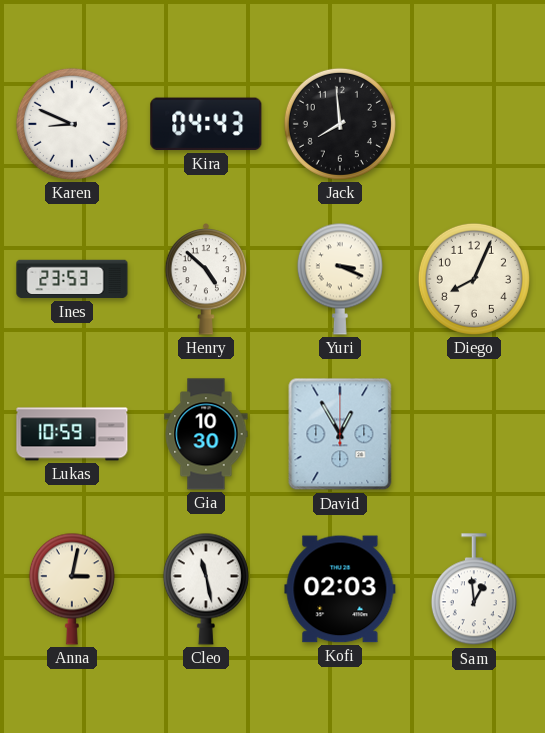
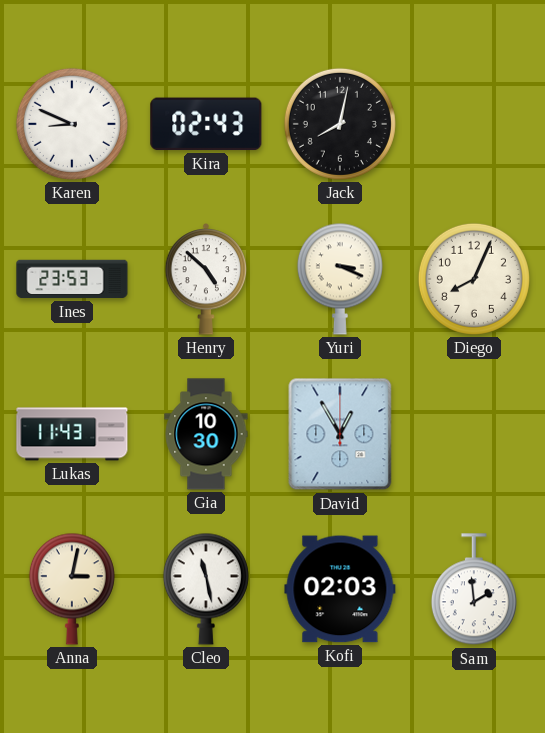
Kira: 04:43 -> 02:43 (206, 124)
Jack: 7:59 -> 8:02 (340, 124)
Lukas: 10:59 -> 11:43 (72, 434)
Sam: 12:59 -> 1:59 (474, 590)
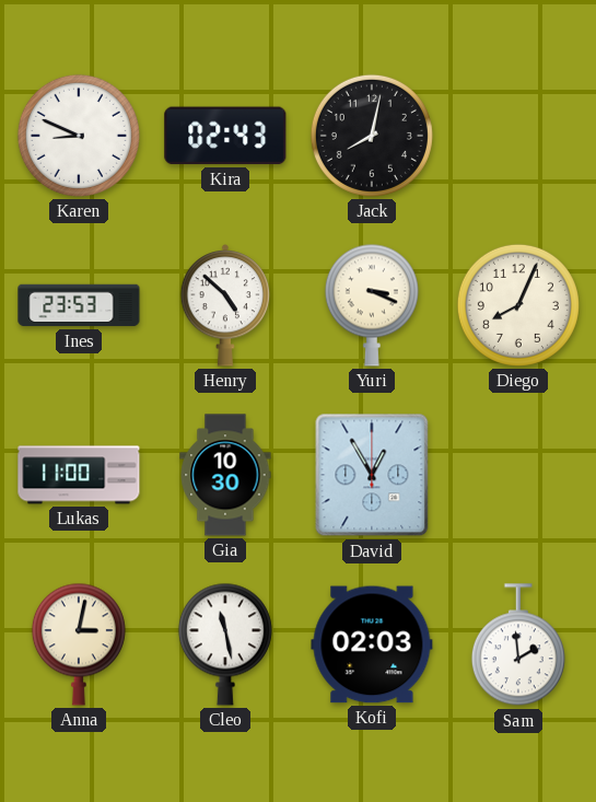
Lukas: 11:43 -> 11:00 (79, 475)
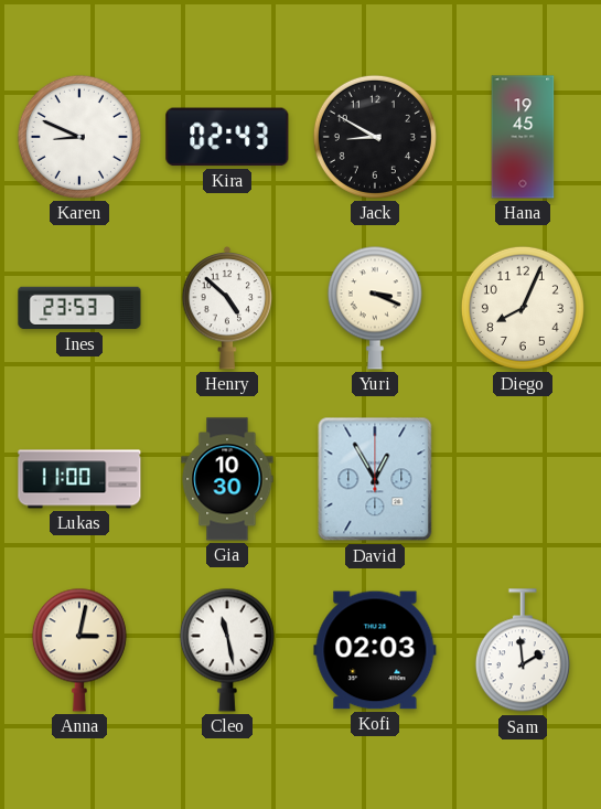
Jack: 8:02 -> 8:50 (375, 137)
Hana: none -> 19:45 (523, 137)
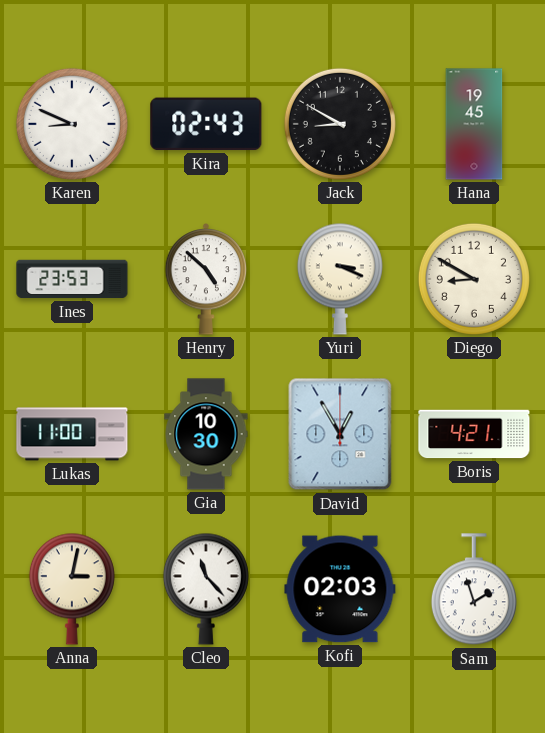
Diego: 8:04 -> 8:50 (474, 279)
Boris: none -> 4:21 (474, 434)
Cleo: 11:28 -> 11:23 (206, 589)
Sam: 1:59 -> 1:57 (474, 590)
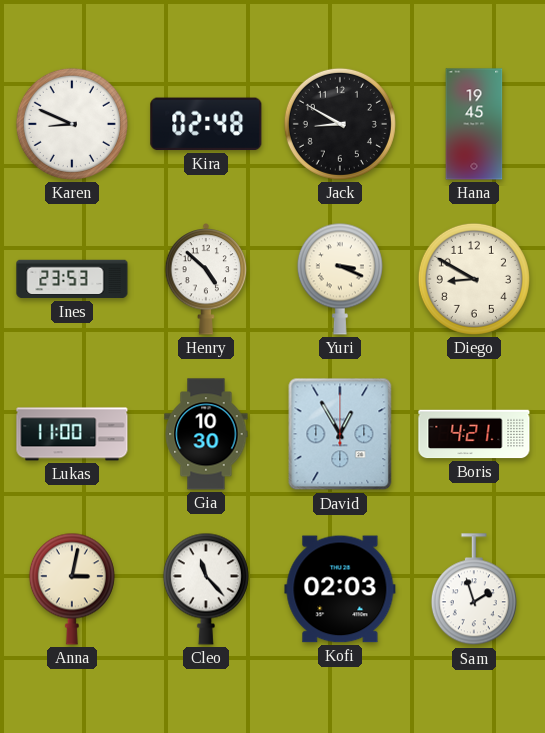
Kira: 02:43 -> 02:48 (206, 124)
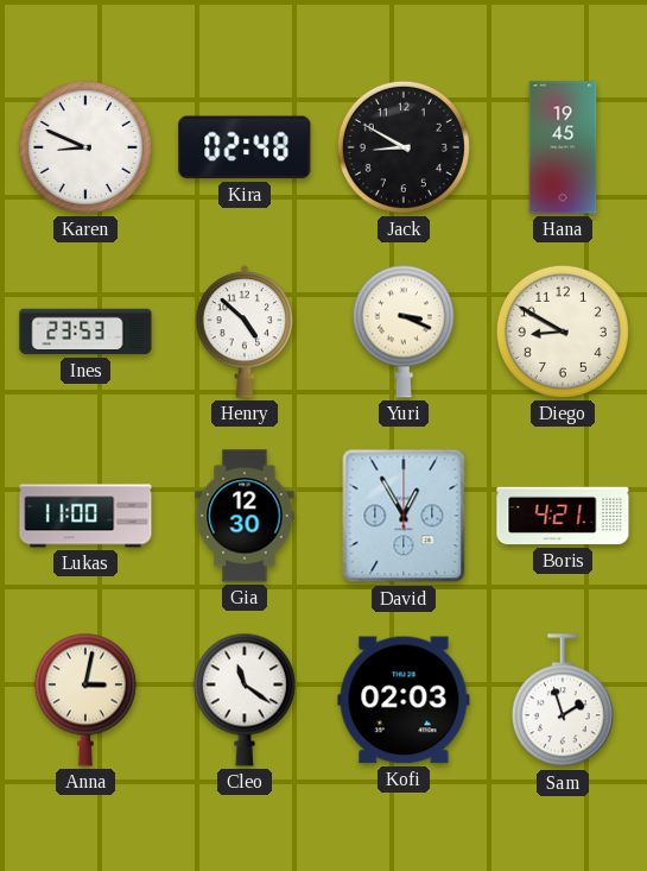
Gia: 10:30 -> 12:30 (245, 516)
Cleo: 11:23 -> 11:21 (245, 700)
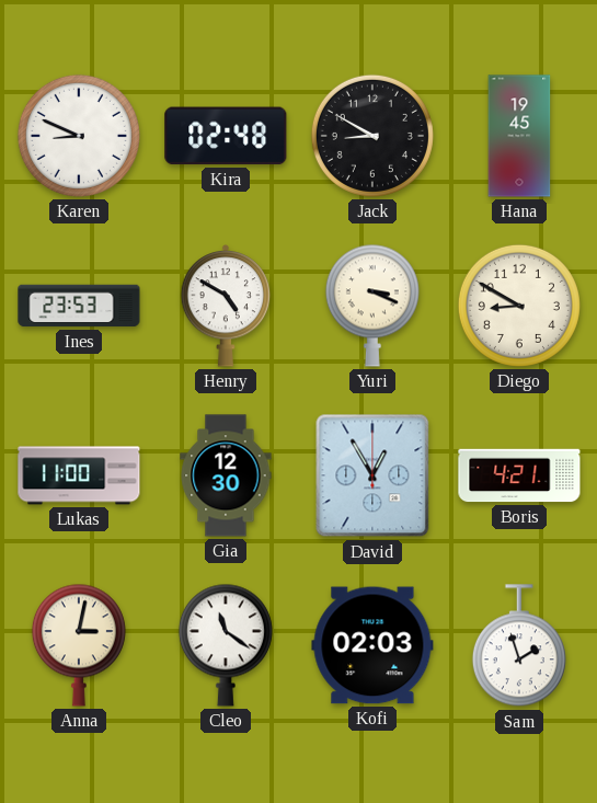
Henry: 4:52 -> 4:50 (226, 307)
